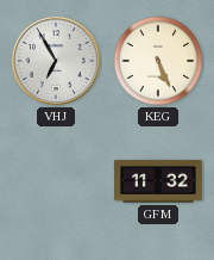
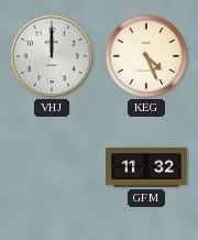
VHJ: 6:55 -> 12:00 (52, 56)
KEG: 5:26 -> 4:26 (146, 56)
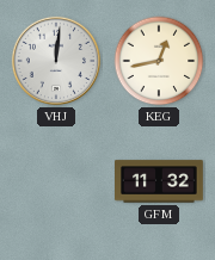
VHJ: 12:00 -> 12:01 (56, 61)
KEG: 4:26 -> 12:43 (159, 61)
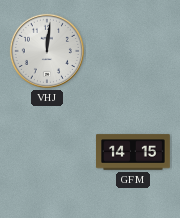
KEG: 12:43 -> none (159, 61)
GFM: 11:32 -> 14:15 (134, 152)
